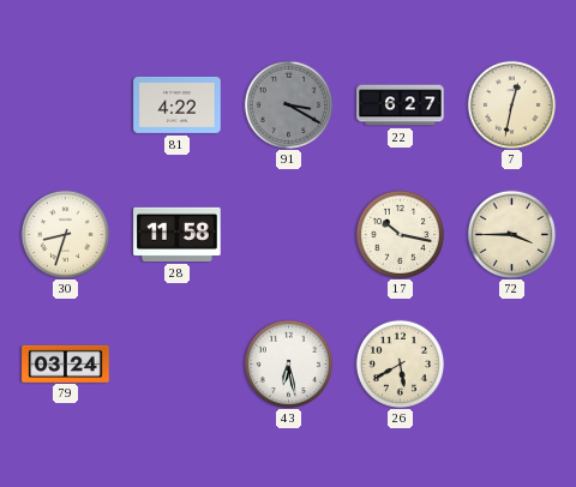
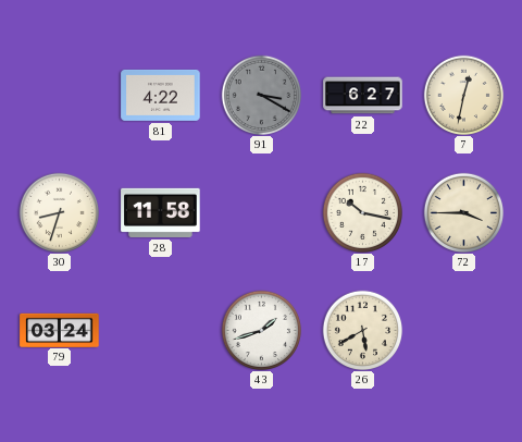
43: 6:28 -> 1:42 (261, 330)
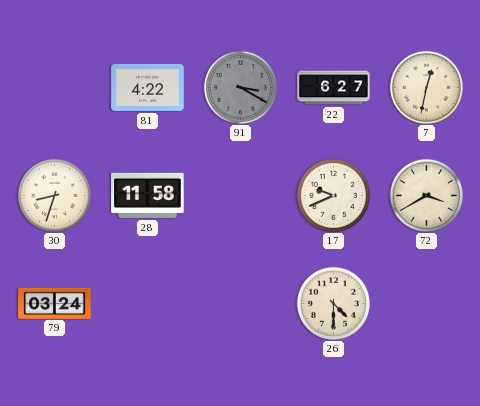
17: 10:17 -> 9:41 (333, 195)
72: 3:45 -> 3:40 (426, 195)
43: 1:42 -> none (261, 330)
26: 5:40 -> 4:30 (333, 303)
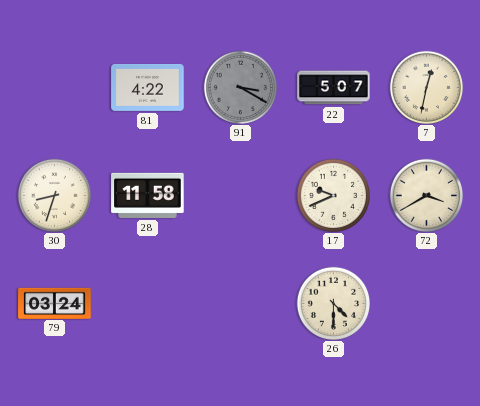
22: 6:27 -> 5:07 (334, 88)
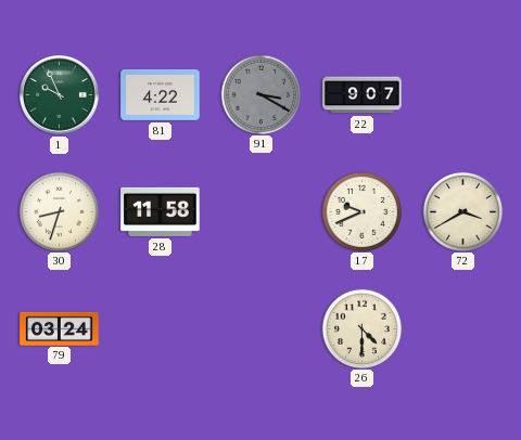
1: none -> 9:56 (60, 95)
22: 5:07 -> 9:07 (363, 95)
7: 12:32 -> none (426, 87)
